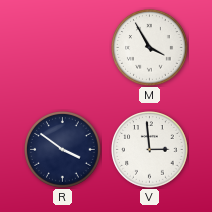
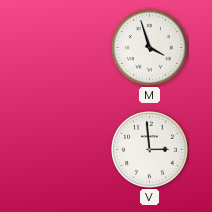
M: 3:55 -> 3:57 (150, 48)
R: 3:51 -> none (63, 150)
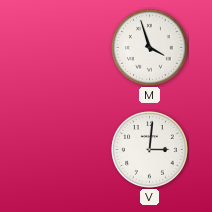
V: 2:59 -> 3:01 (150, 150)
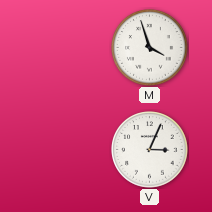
V: 3:01 -> 3:04 (150, 150)
